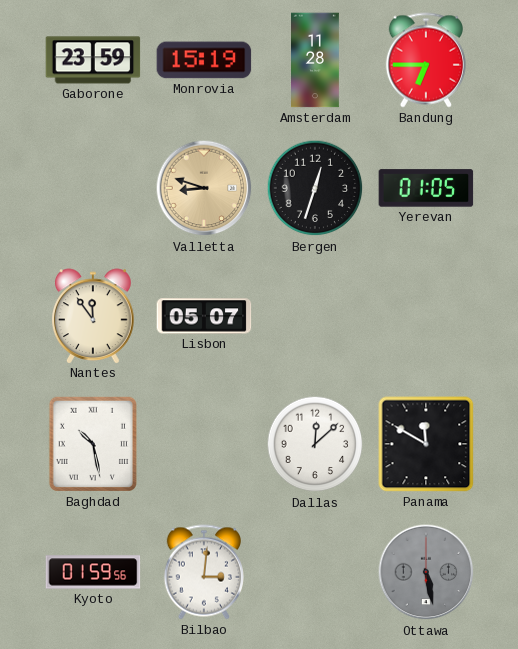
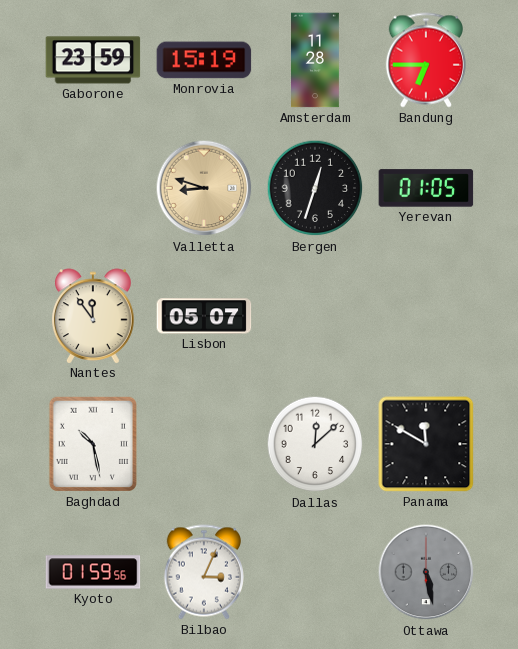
Bilbao: 3:01 -> 3:04 (204, 572)
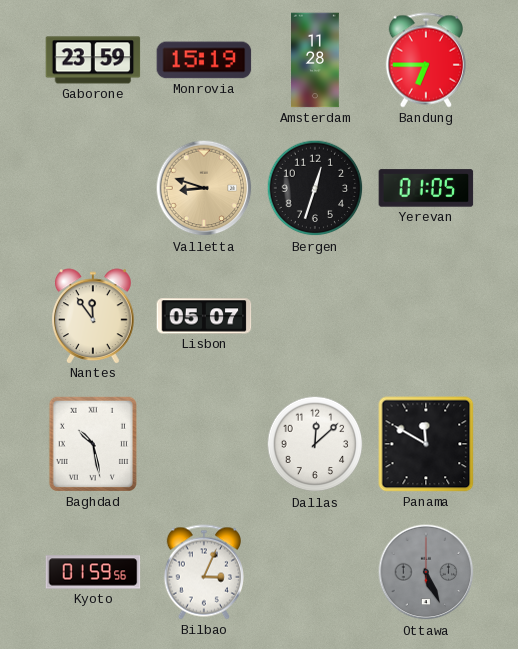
Ottawa: 5:28 -> 5:26 (426, 572)
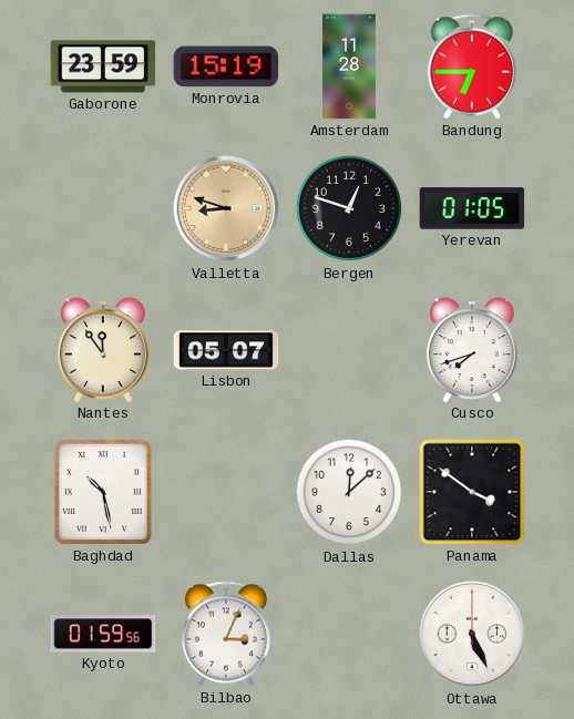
Bergen: 12:33 -> 12:48 (349, 208)
Cusco: none -> 7:42 (473, 350)
Panama: 11:50 -> 3:51 (472, 492)
Ottawa dial: grey -> white (472, 634)
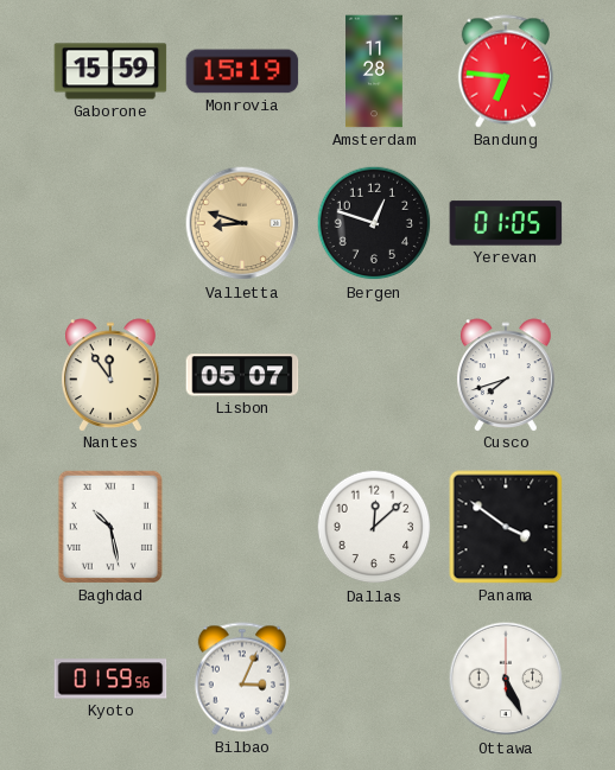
Gaborone: 23:59 -> 15:59 (110, 71)
Bandung: 6:45 -> 6:46 (506, 71)
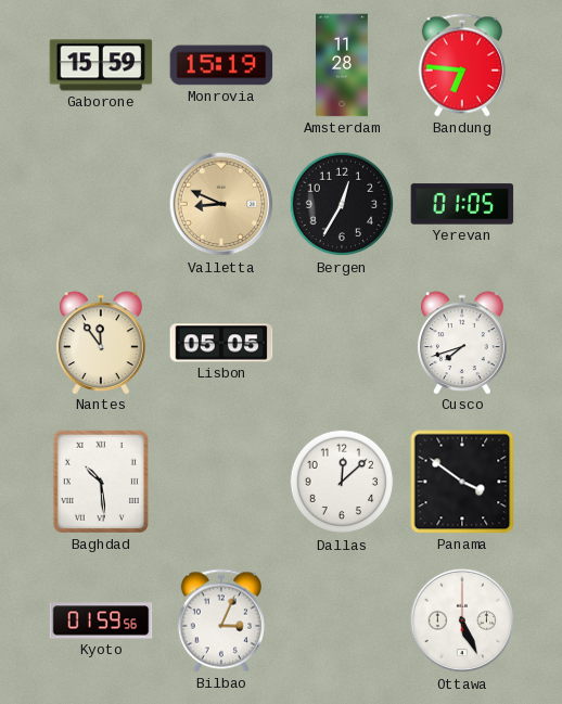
Valletta: 8:48 -> 8:49 (221, 204)
Bergen: 12:48 -> 12:35 (342, 204)
Lisbon: 05:07 -> 05:05 (221, 343)
Baghdad: 10:28 -> 10:29 (101, 482)
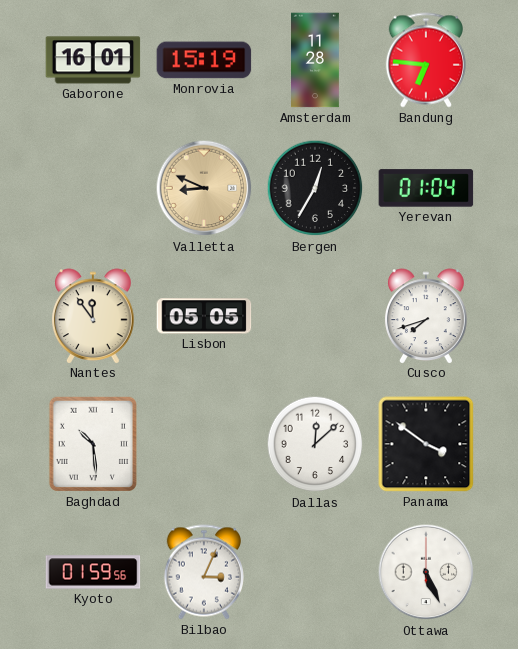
Gaborone: 15:59 -> 16:01 (93, 60)
Yerevan: 01:05 -> 01:04 (426, 188)
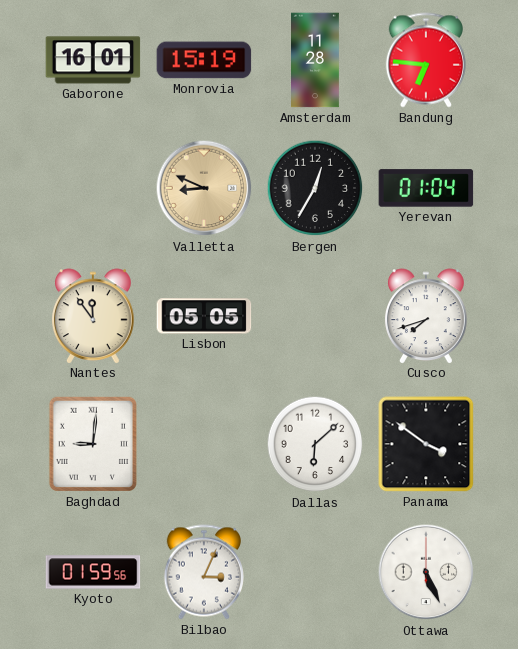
Baghdad: 10:29 -> 9:01 (93, 444)
Dallas: 12:08 -> 6:08 (315, 444)
